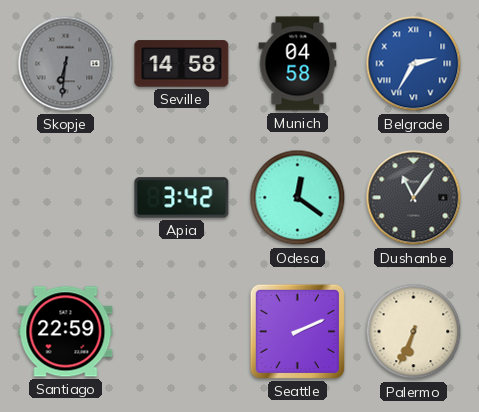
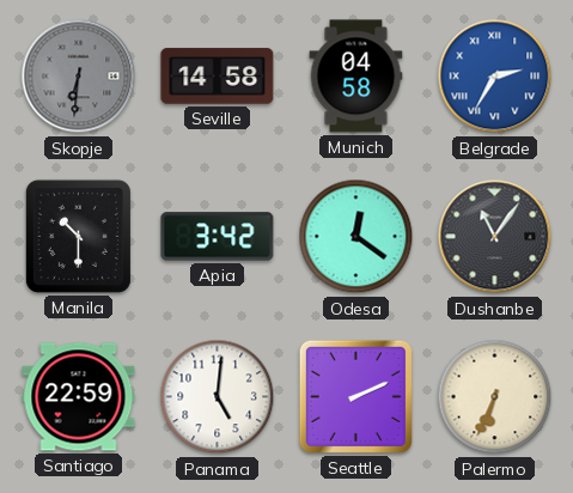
Manila: none -> 10:30 (78, 236)
Panama: none -> 5:01 (218, 397)
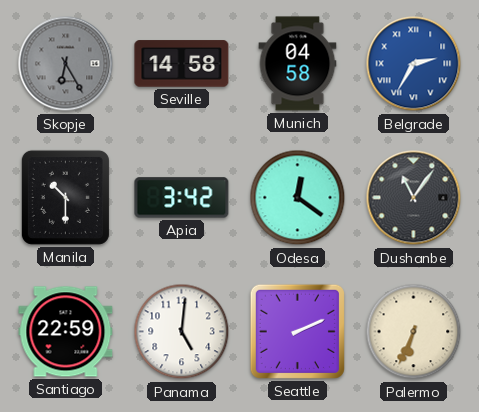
Skopje: 6:31 -> 6:25 (66, 64)
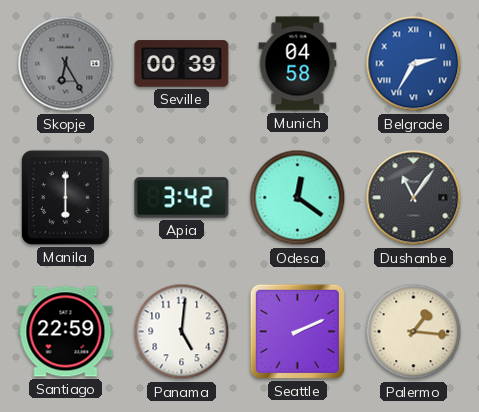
Seville: 14:58 -> 00:39 (182, 64)
Manila: 10:30 -> 6:00 (65, 197)
Palermo: 6:34 -> 1:16 (414, 332)
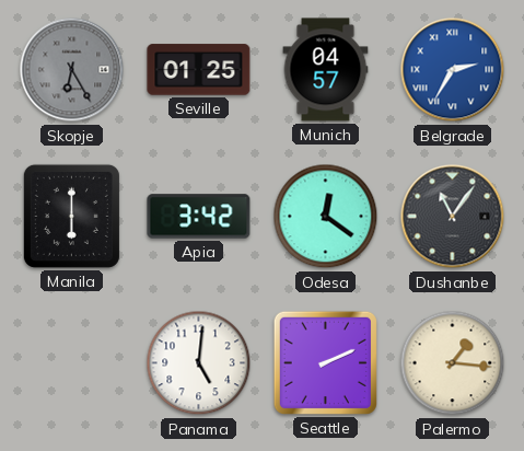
Seville: 00:39 -> 01:25 (199, 70)
Munich: 04:58 -> 04:57 (326, 70)
Santiago: 22:59 -> none (66, 332)
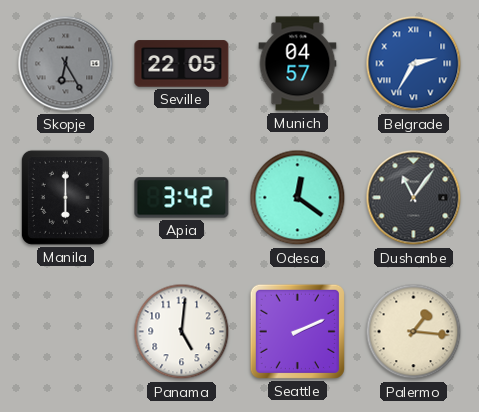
Seville: 01:25 -> 22:05 (182, 64)
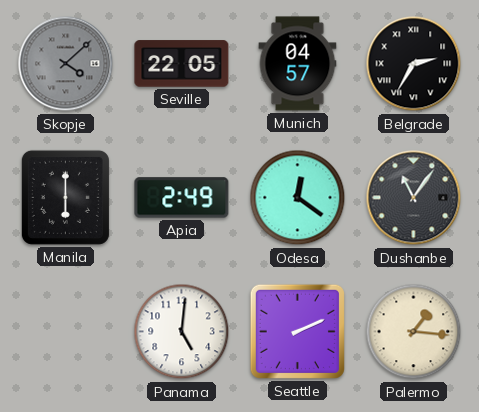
Skopje: 6:25 -> 4:08 (66, 64)
Belgrade dial: blue -> black (414, 64)
Apia: 3:42 -> 2:49 (182, 198)
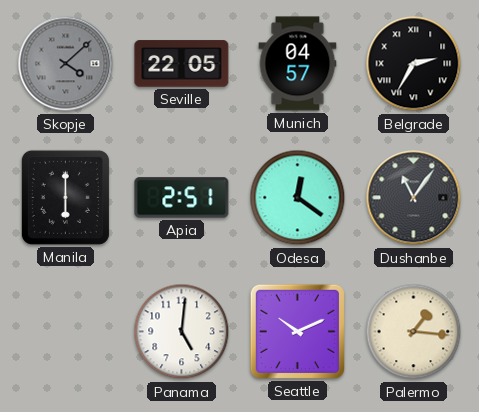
Apia: 2:49 -> 2:51 (182, 198)
Seattle: 2:11 -> 10:11 (297, 331)
